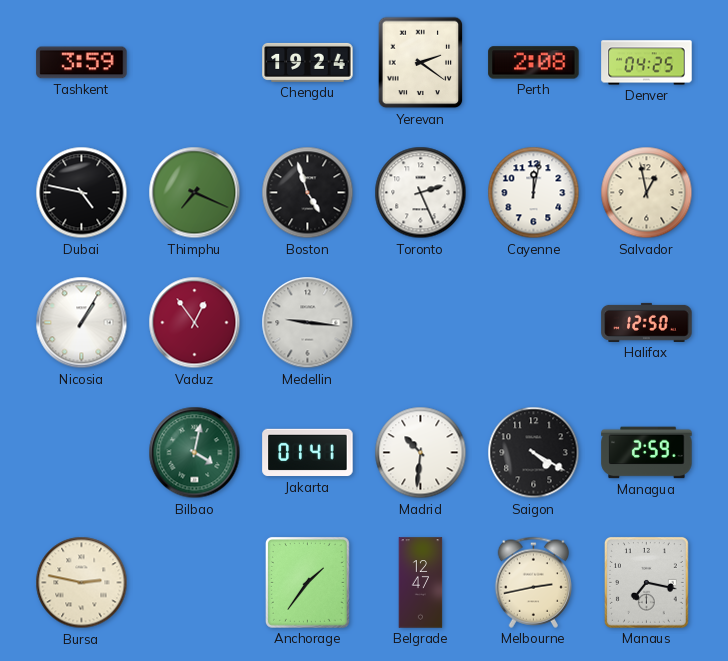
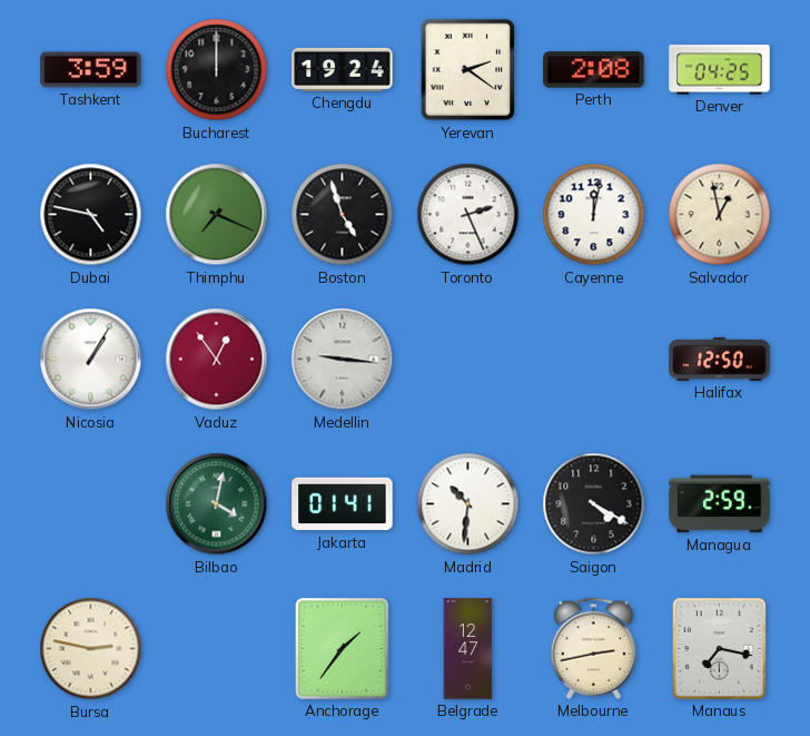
Bucharest: none -> 12:00 (217, 70)
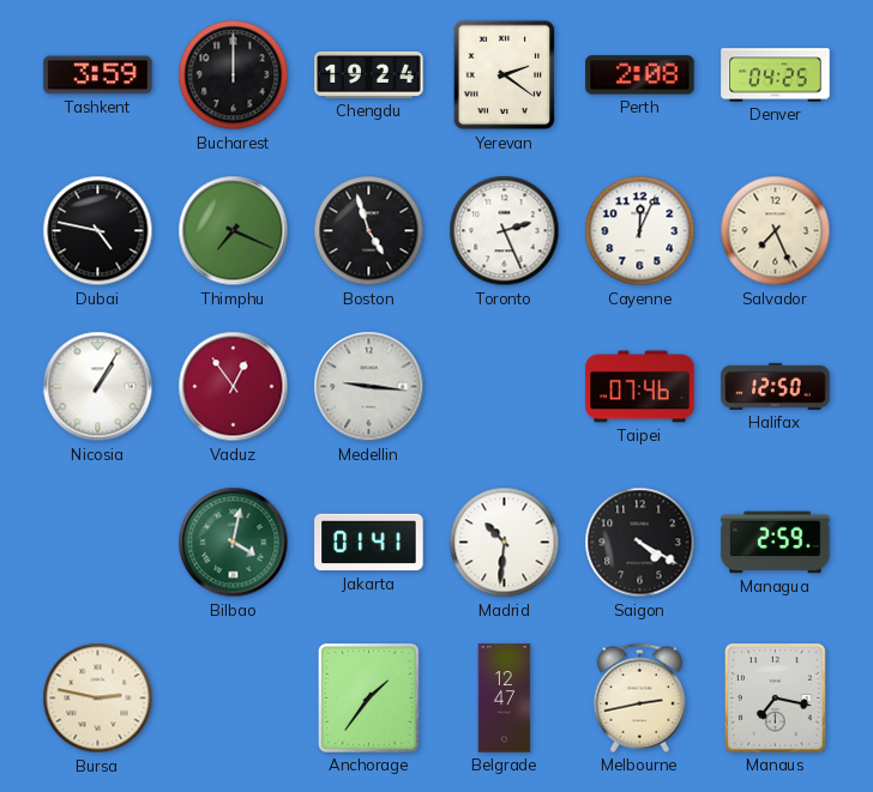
Cayenne: 12:02 -> 12:04 (640, 231)
Salvador: 12:58 -> 7:26 (776, 231)
Taipei: none -> 07:46 (640, 387)
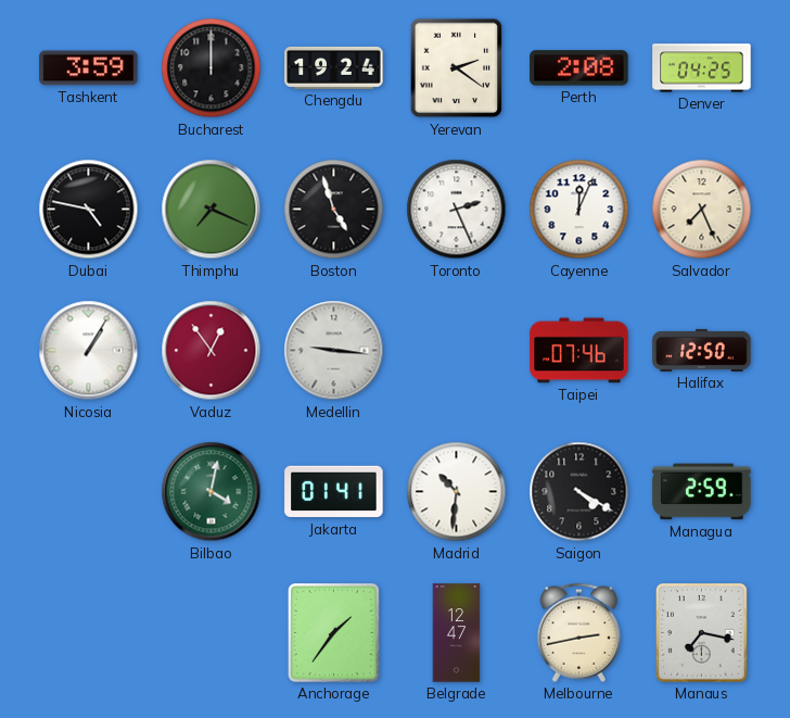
Bursa: 2:47 -> none (98, 699)
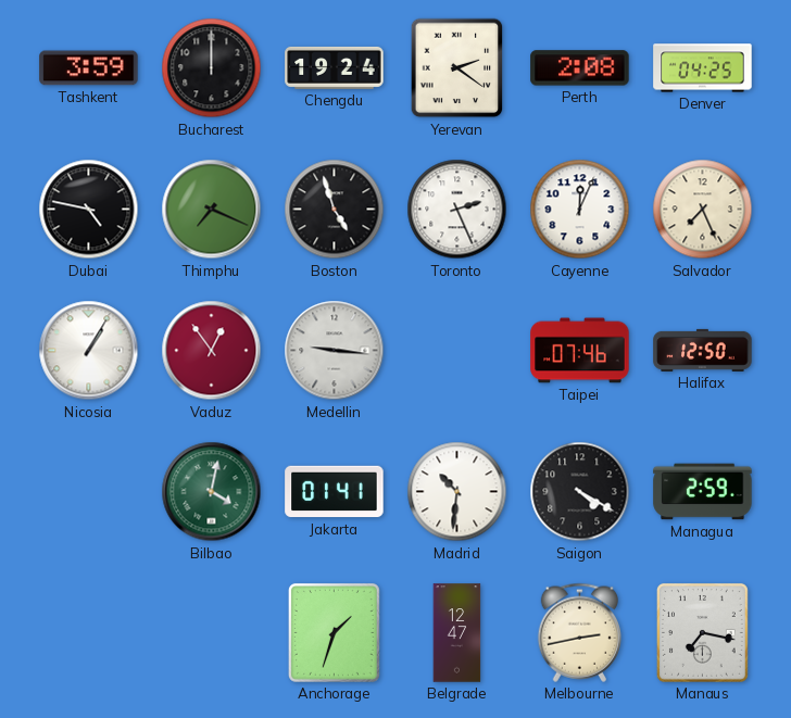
Anchorage: 1:36 -> 1:33 (334, 632)
